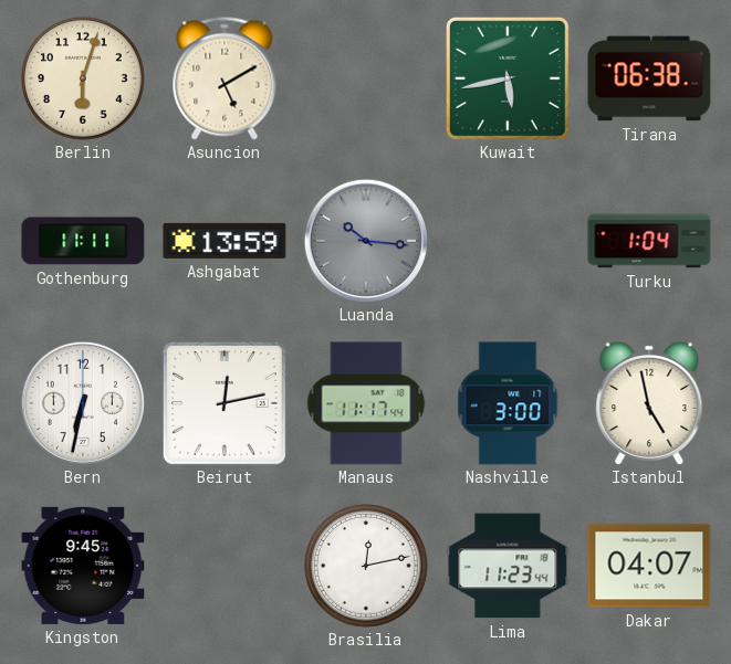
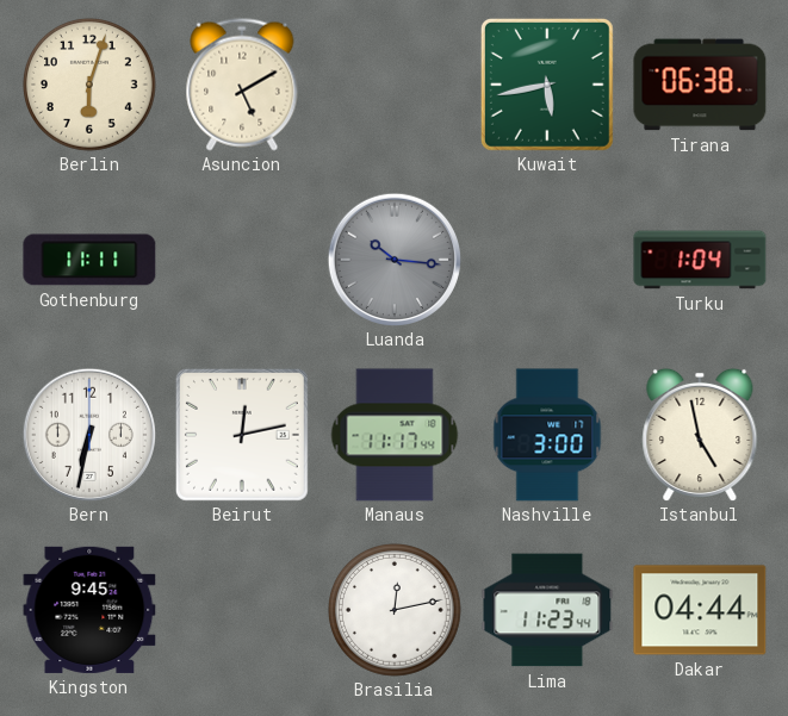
Ashgabat: 13:59 -> none (224, 241)
Dakar: 04:07 -> 04:44 (700, 610)
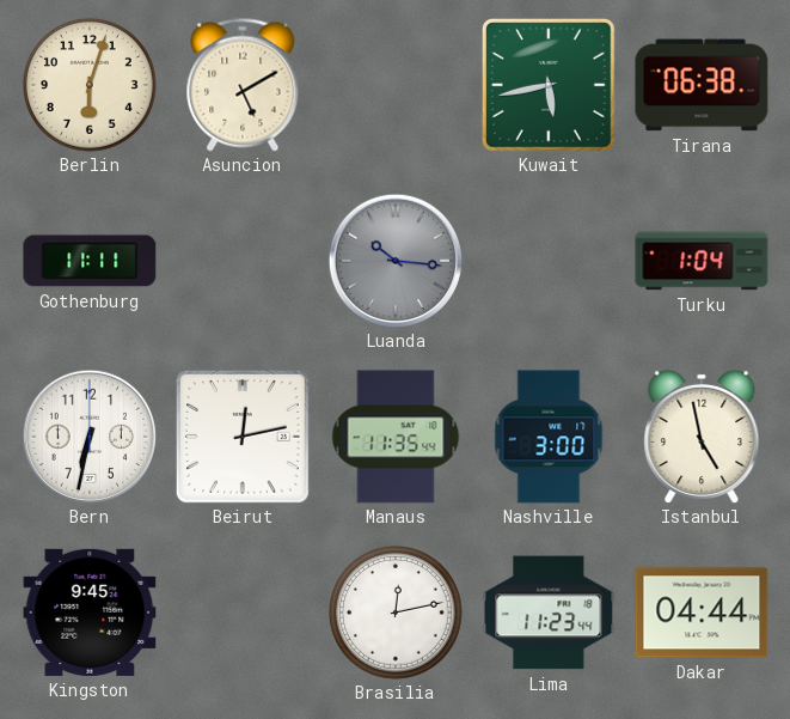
Manaus: 11:17 -> 11:35 (396, 437)
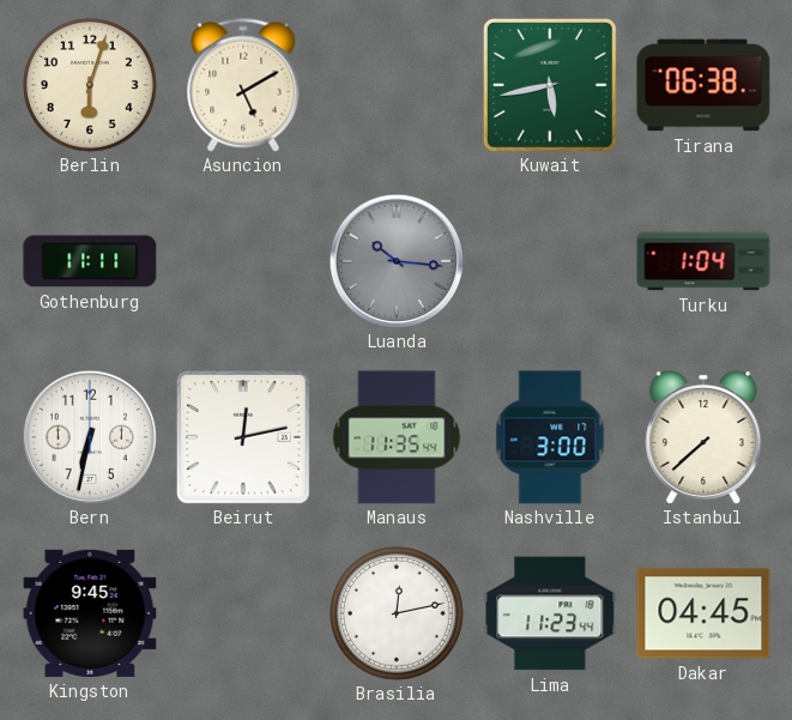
Istanbul: 4:58 -> 7:38 (703, 437)
Dakar: 04:44 -> 04:45 (703, 613)
